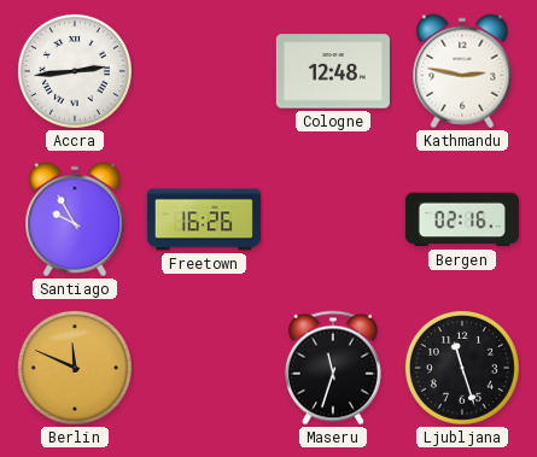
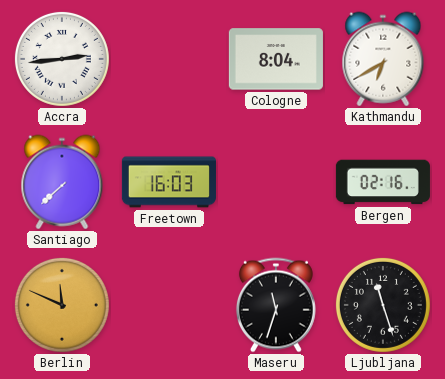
Cologne: 12:48 -> 8:04 (276, 59)
Kathmandu: 2:47 -> 6:40 (383, 59)
Santiago: 9:55 -> 7:38 (62, 182)
Freetown: 16:26 -> 16:03 (169, 182)
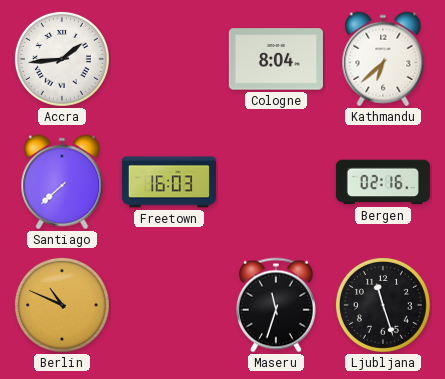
Accra: 2:44 -> 1:44 (62, 59)
Kathmandu: 6:40 -> 6:38 (383, 59)
Berlin: 11:49 -> 10:49 (62, 305)
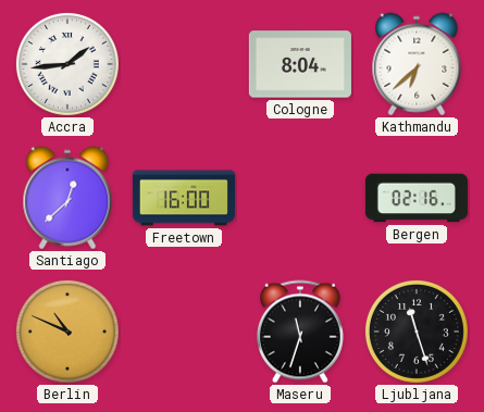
Santiago: 7:38 -> 12:38 (67, 198)
Freetown: 16:03 -> 16:00 (184, 198)
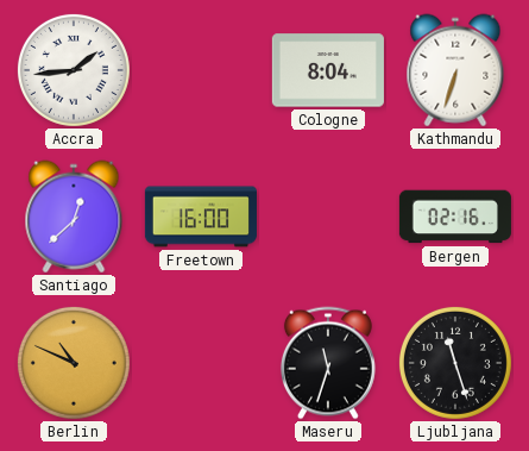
Kathmandu: 6:38 -> 6:33 (455, 70)
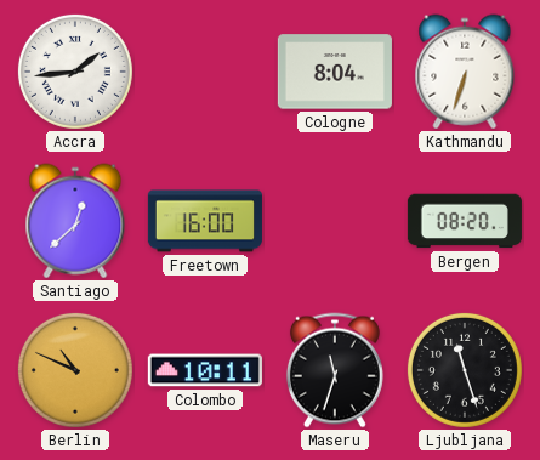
Bergen: 02:16 -> 08:20 (465, 221)
Colombo: none -> 10:11 (205, 370)
